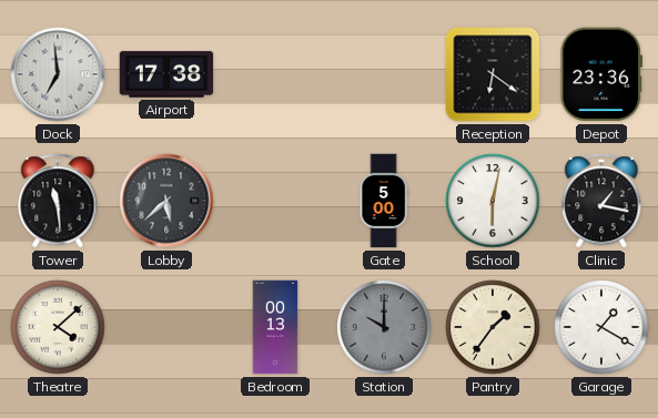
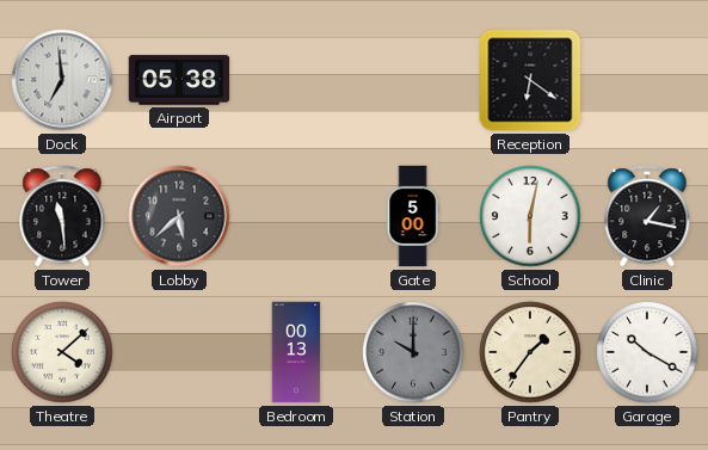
Airport: 17:38 -> 05:38 (179, 80)
Depot: 23:36 -> none (601, 74)
Garage: 1:20 -> 10:20 (647, 352)
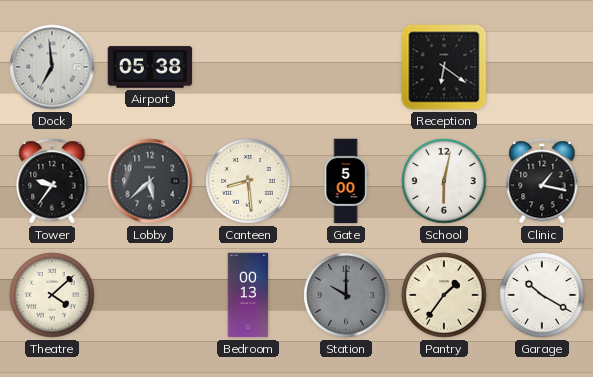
Tower: 11:29 -> 9:36 (52, 181)
Canteen: none -> 8:29 (248, 181)
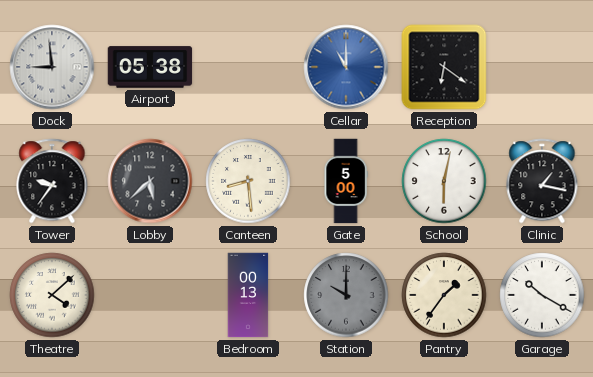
Dock: 6:59 -> 8:59 (52, 67)
Cellar: none -> 11:00 (346, 67)
